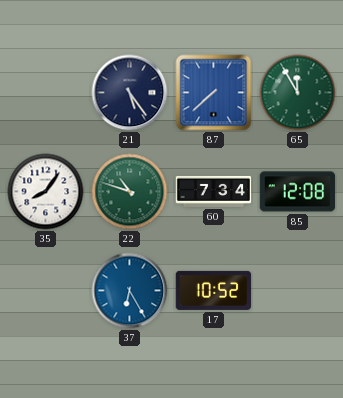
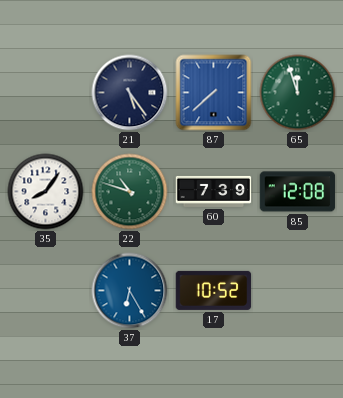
65: 11:55 -> 11:57 (298, 93)
60: 7:34 -> 7:39 (214, 191)
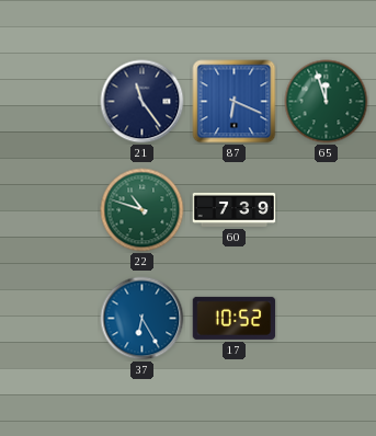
21: 5:24 -> 11:24 (143, 102)
87: 7:38 -> 6:19 (235, 102)
35: 8:06 -> none (46, 192)
85: 12:08 -> none (298, 192)
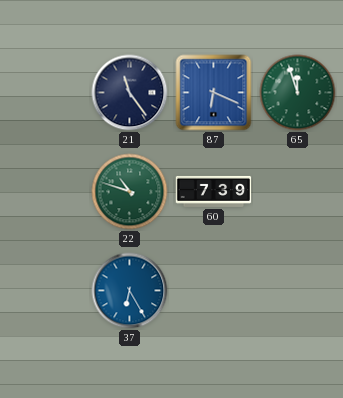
17: 10:52 -> none (235, 318)
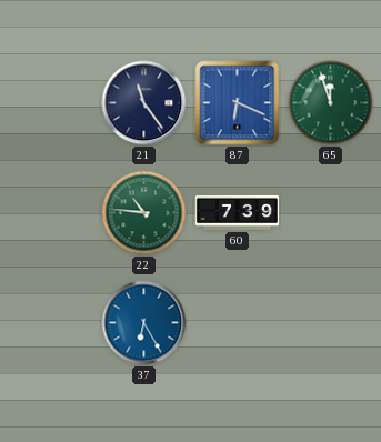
22: 10:48 -> 10:46 (144, 213)
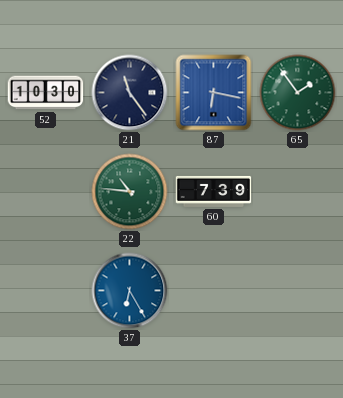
52: none -> 10:30 (46, 93)
87: 6:19 -> 6:17 (214, 93)
65: 11:57 -> 1:54 (298, 93)
